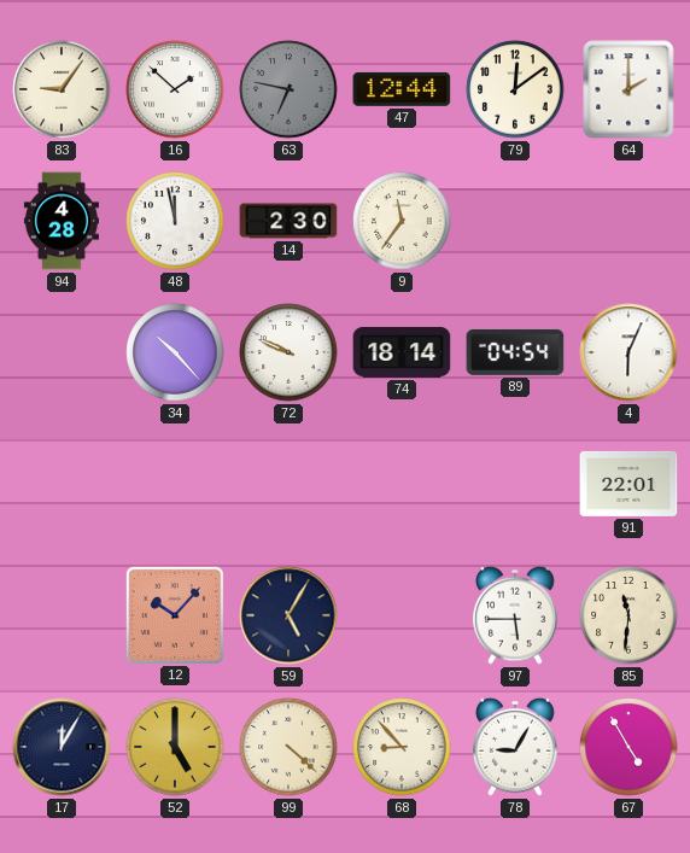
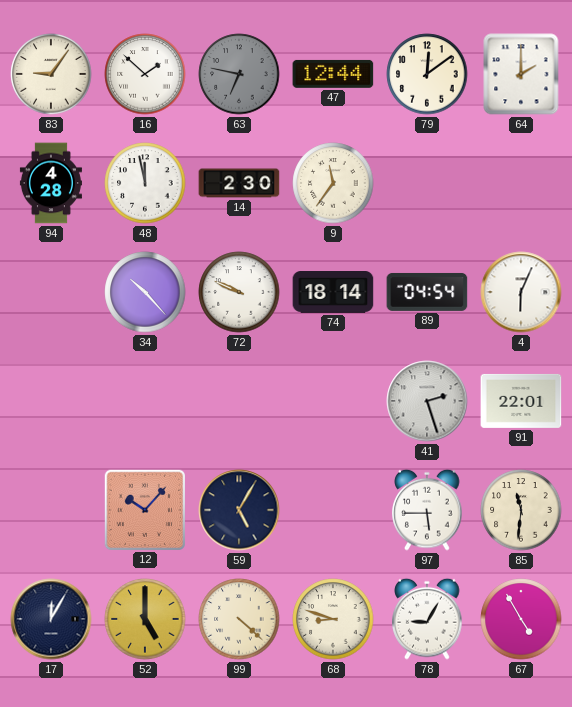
41: none -> 2:27 (427, 401)
68: 8:53 -> 8:48 (333, 619)
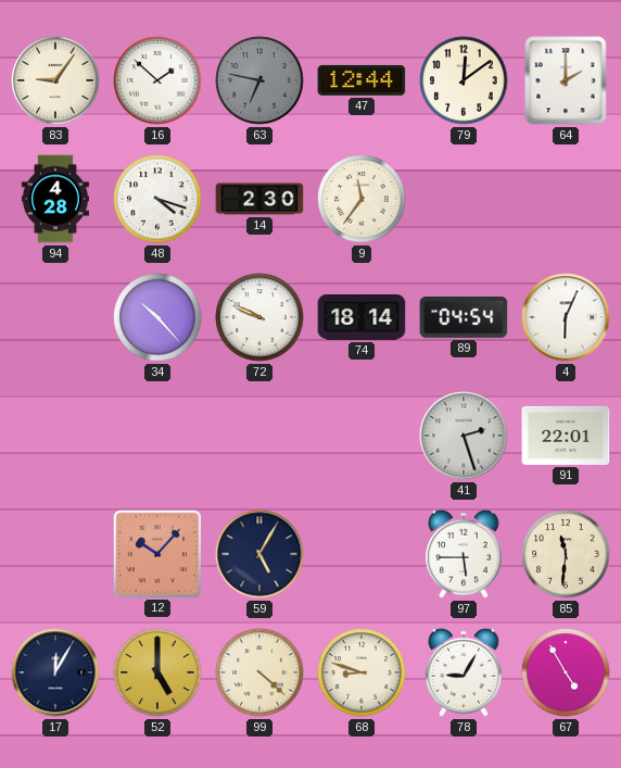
48: 11:58 -> 4:18 (157, 199)
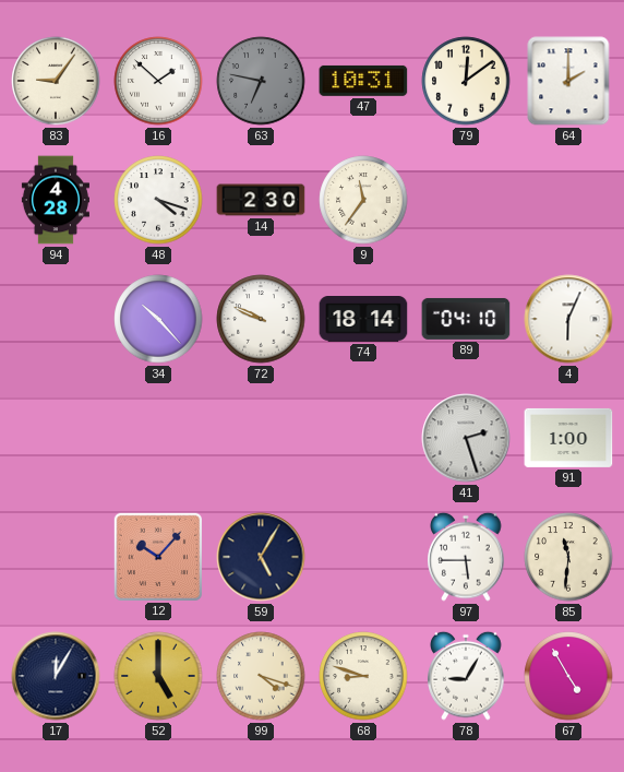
47: 12:44 -> 10:31 (363, 81)
89: 04:54 -> 04:10 (466, 319)
91: 22:01 -> 1:00 (568, 438)
99: 4:22 -> 4:18 (261, 676)
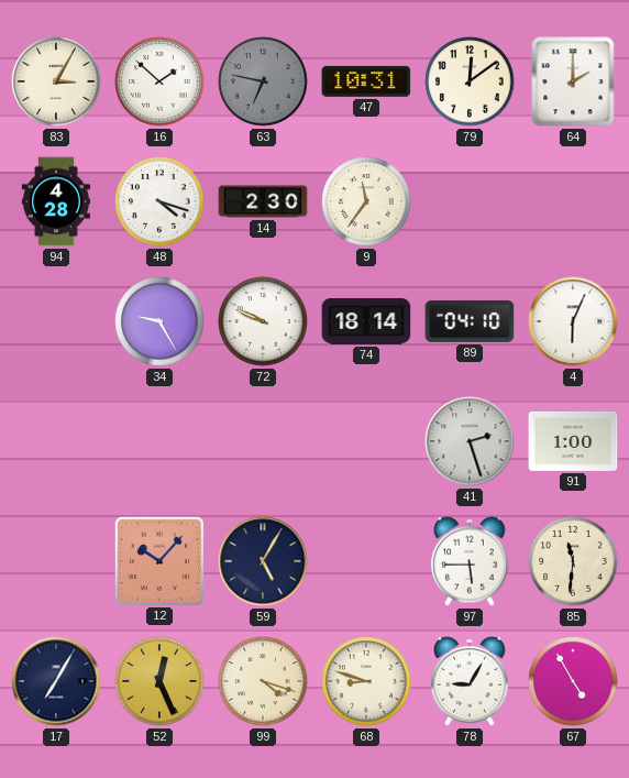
83: 9:06 -> 3:05 (56, 81)
34: 10:23 -> 9:25 (159, 321)
17: 12:05 -> 7:05 (56, 681)
52: 5:00 -> 12:26 (159, 681)
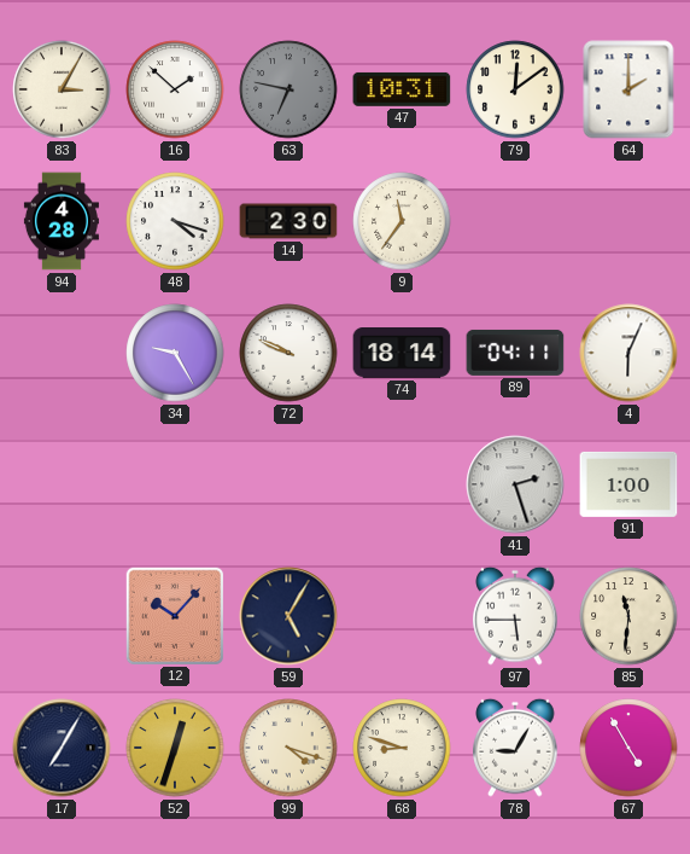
89: 04:10 -> 04:11 (515, 353)
52: 12:26 -> 12:33 (175, 748)
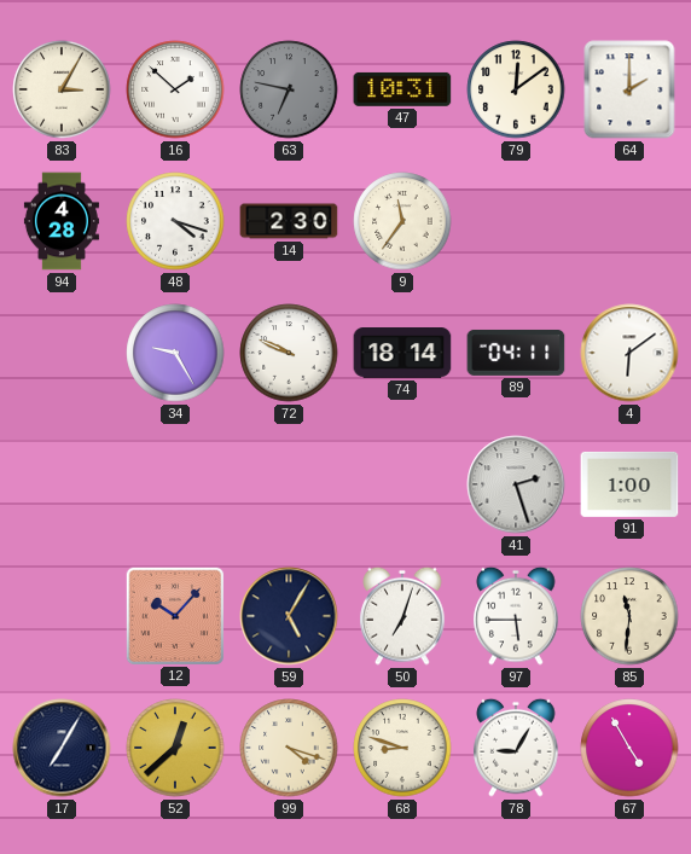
4: 6:04 -> 6:09 (629, 353)
50: none -> 7:03 (402, 616)
52: 12:33 -> 12:38 (175, 748)
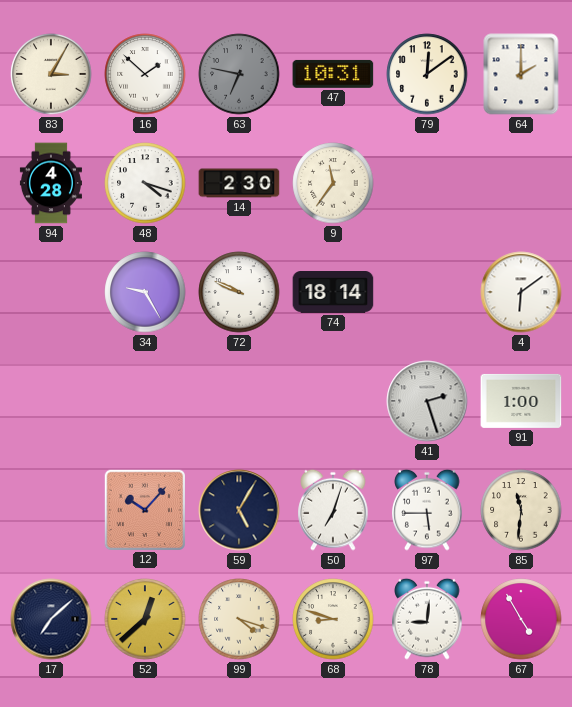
89: 04:11 -> none (516, 353)
17: 7:05 -> 7:08 (51, 619)
78: 9:05 -> 9:01 (427, 619)
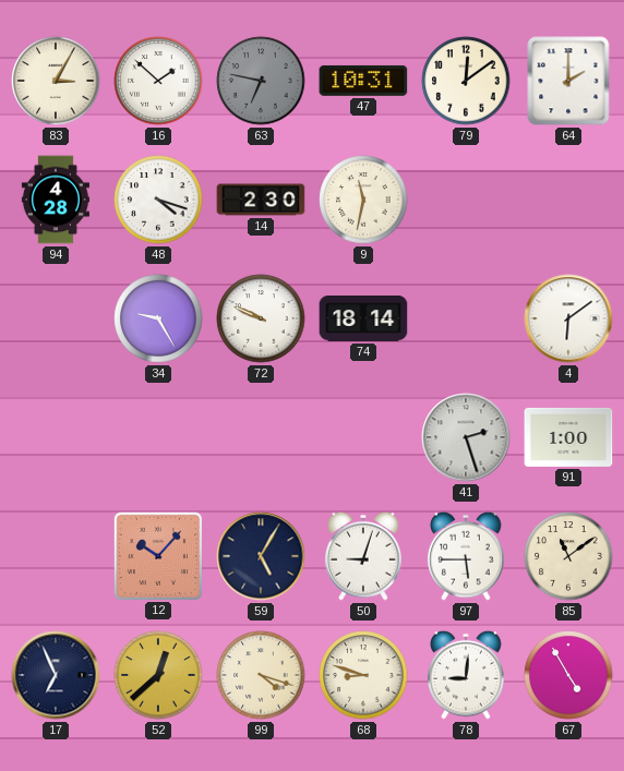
9: 11:36 -> 11:32 (363, 200)
50: 7:03 -> 9:03 (363, 556)
85: 11:31 -> 11:09 (568, 556)
17: 7:08 -> 6:56 (56, 675)
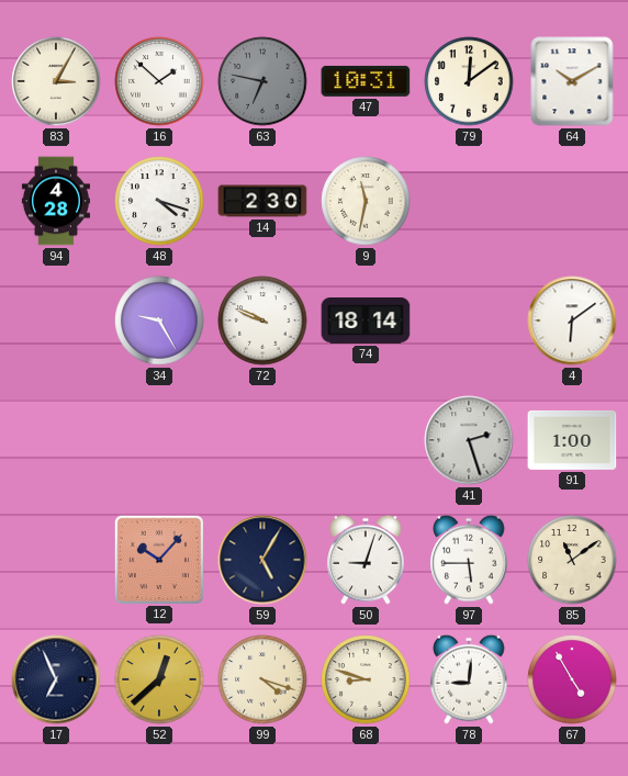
64: 2:00 -> 10:10 (572, 81)
